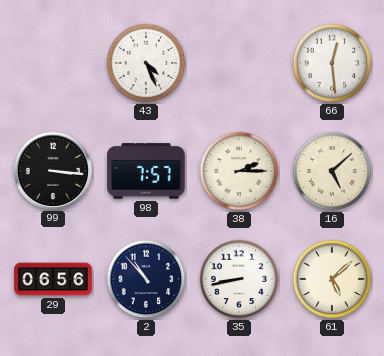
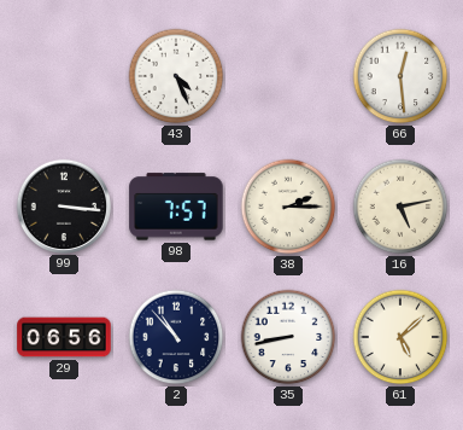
16: 5:08 -> 5:13 (400, 207)
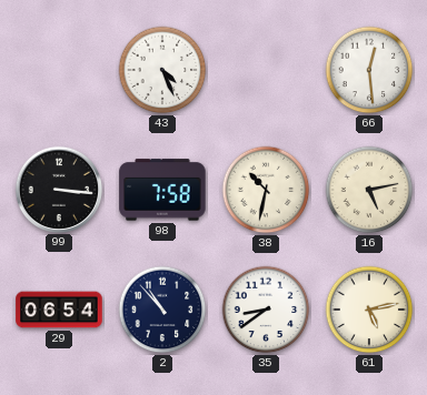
98: 7:57 -> 7:58 (162, 190)
38: 2:15 -> 10:32 (266, 190)
29: 06:56 -> 06:54 (59, 310)
35: 8:43 -> 8:39 (266, 310)
61: 5:08 -> 5:13 (369, 310)
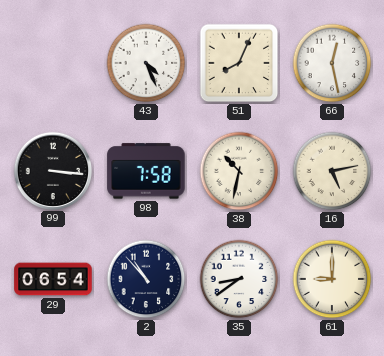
51: none -> 8:04 (239, 63)
66: 12:29 -> 12:28 (332, 63)
61: 5:13 -> 9:00 (332, 279)
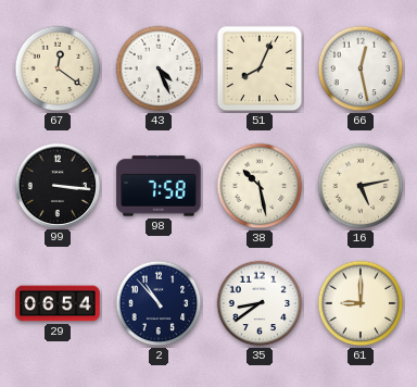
67: none -> 12:21 (58, 68)
38: 10:32 -> 10:28 (260, 186)
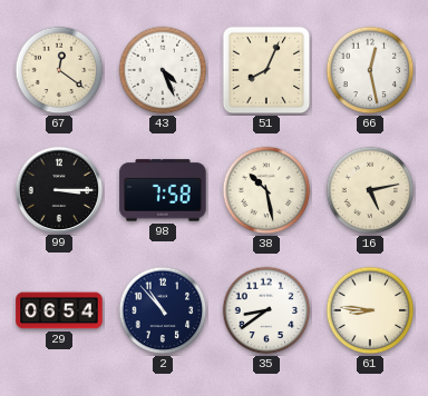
99: 3:16 -> 3:15 (58, 189)
61: 9:00 -> 8:46 (370, 310)
